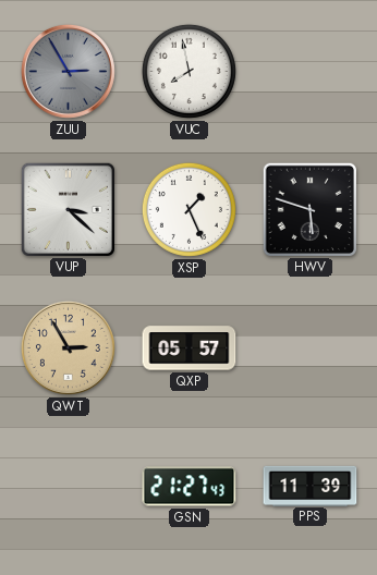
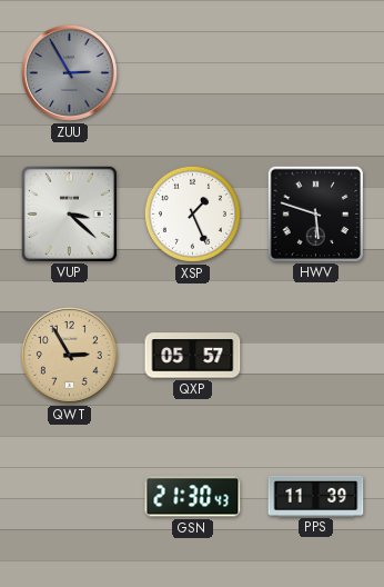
VUC: 7:58 -> none (188, 71)
GSN: 21:27 -> 21:30 (193, 497)
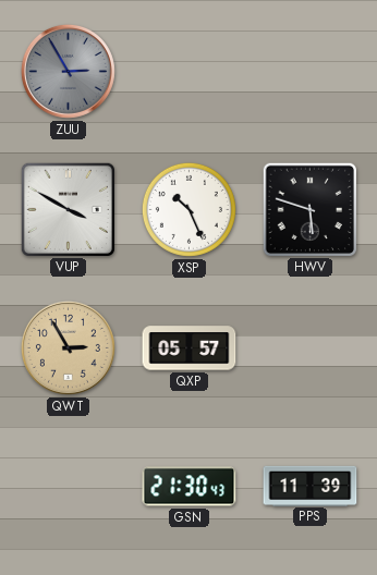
VUP: 3:22 -> 3:50 (68, 209)
XSP: 1:26 -> 10:26 (188, 209)
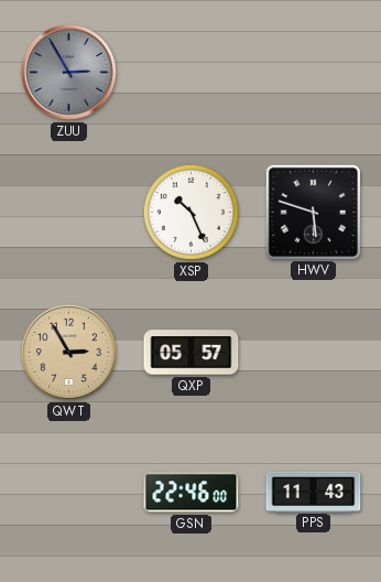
VUP: 3:50 -> none (68, 209)
GSN: 21:30 -> 22:46 (192, 493)
PPS: 11:39 -> 11:43 (314, 492)
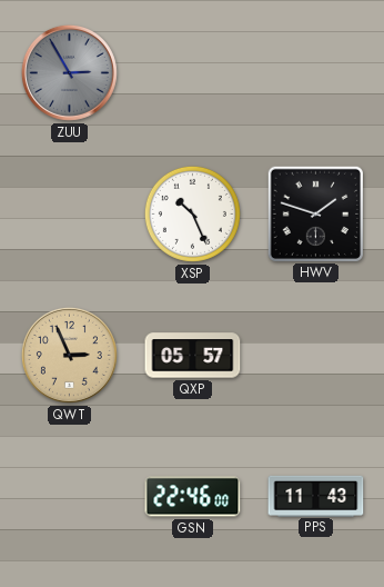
HWV: 5:48 -> 1:48 (315, 213)
QWT: 2:55 -> 2:56 (69, 355)
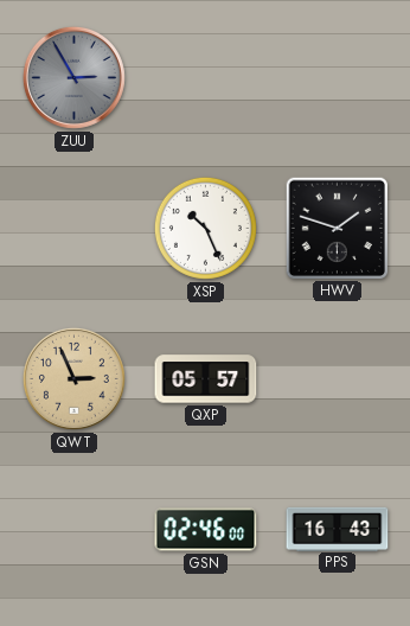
GSN: 22:46 -> 02:46 (206, 530)
PPS: 11:43 -> 16:43 (338, 529)
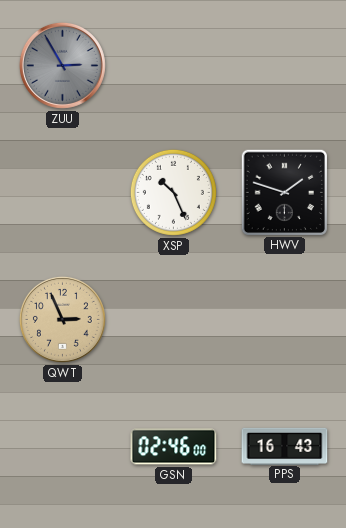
QXP: 05:57 -> none (206, 379)
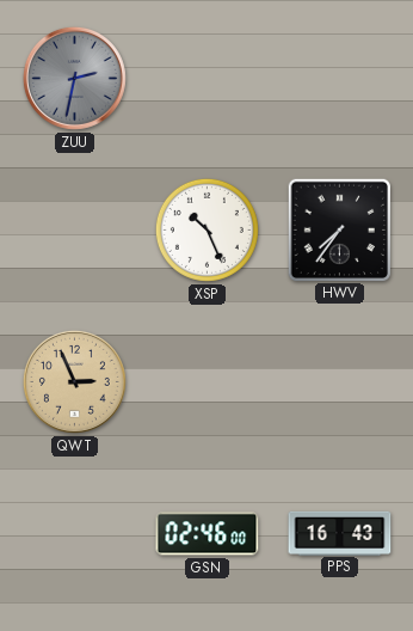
ZUU: 2:55 -> 2:32 (74, 78)
HWV: 1:48 -> 7:36 (339, 229)
